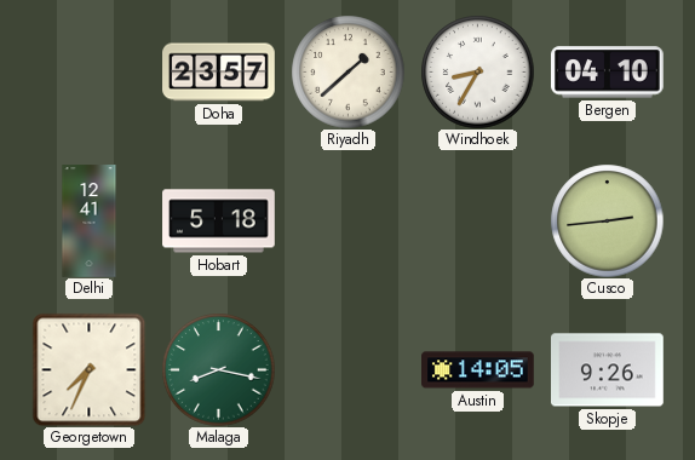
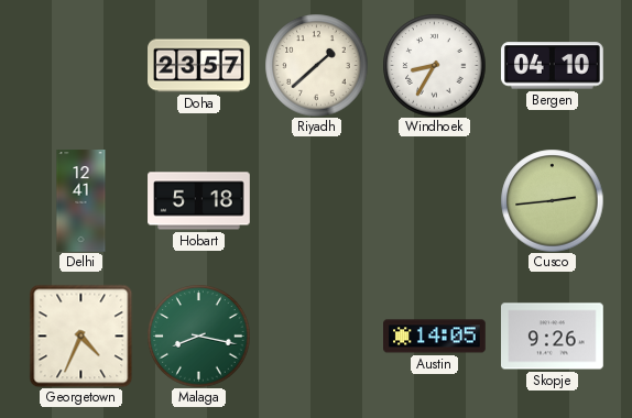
Georgetown: 7:34 -> 4:34 (80, 335)
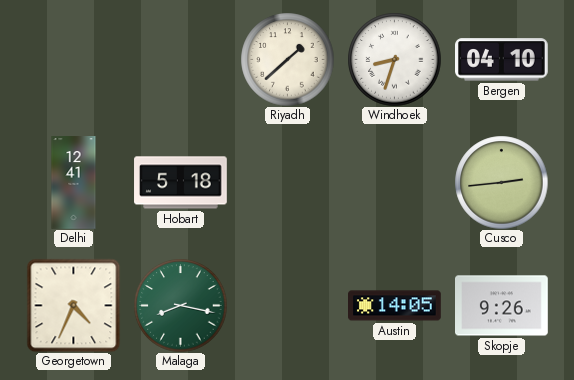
Doha: 23:57 -> none (199, 66)
Windhoek: 8:35 -> 8:33 (394, 59)
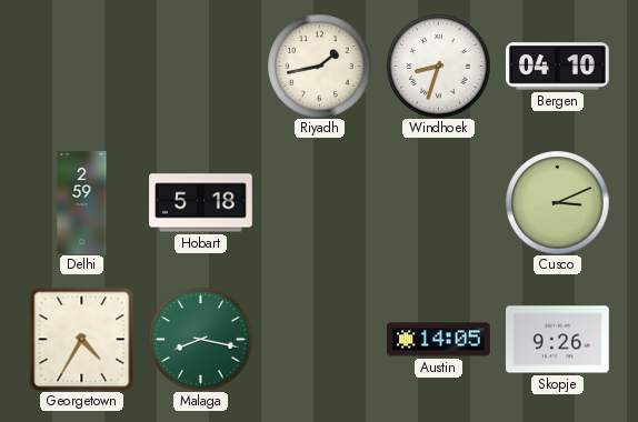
Riyadh: 1:38 -> 1:43 (319, 66)
Delhi: 12:41 -> 2:59 (82, 203)
Cusco: 2:44 -> 3:11 (557, 202)
Georgetown: 4:34 -> 4:35 (81, 339)
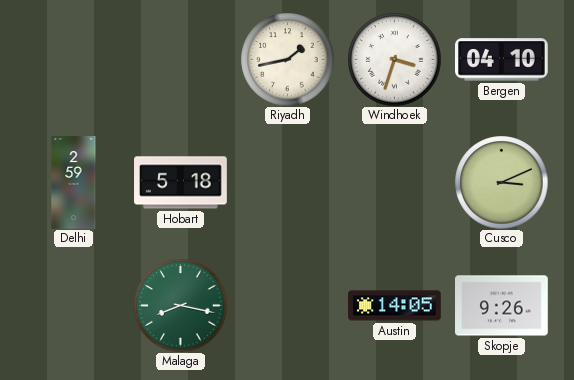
Windhoek: 8:33 -> 3:33 (394, 59)
Georgetown: 4:35 -> none (81, 339)
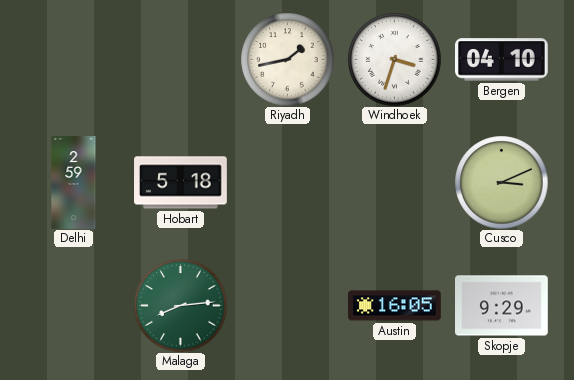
Malaga: 8:17 -> 8:14 (180, 305)
Austin: 14:05 -> 16:05 (395, 306)
Skopje: 9:26 -> 9:29 (502, 306)
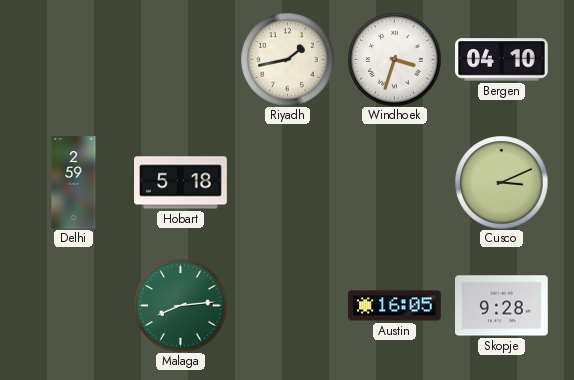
Skopje: 9:29 -> 9:28 (502, 306)
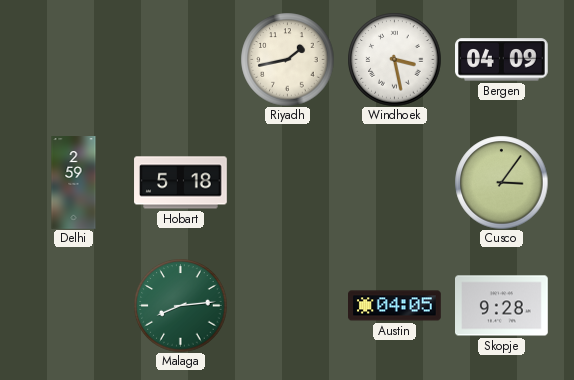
Windhoek: 3:33 -> 3:28 (394, 59)
Bergen: 04:10 -> 04:09 (502, 60)
Cusco: 3:11 -> 3:06 (501, 182)
Austin: 16:05 -> 04:05 (395, 306)
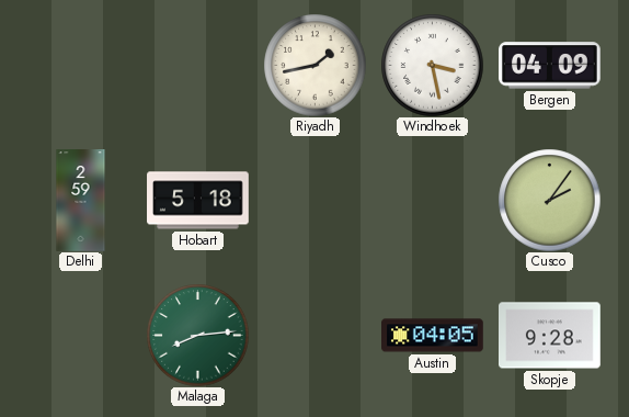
Cusco: 3:06 -> 2:06 (549, 200)
